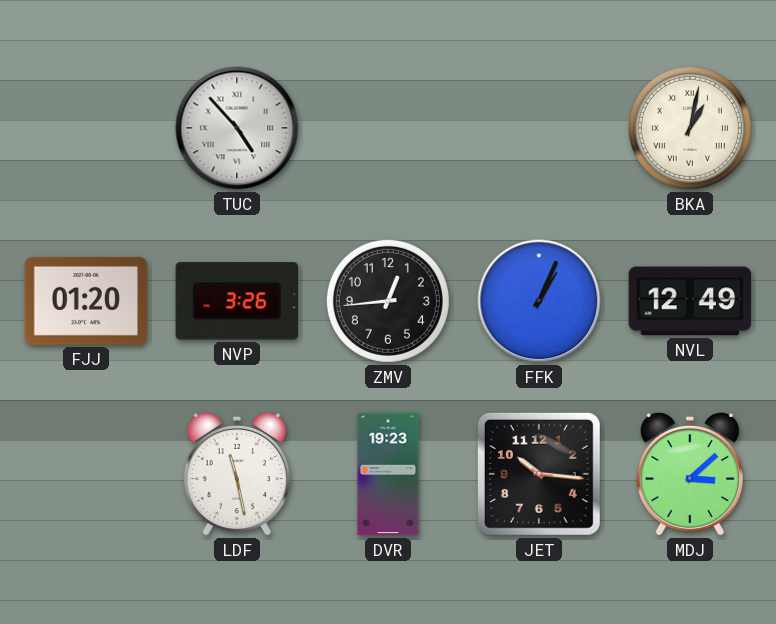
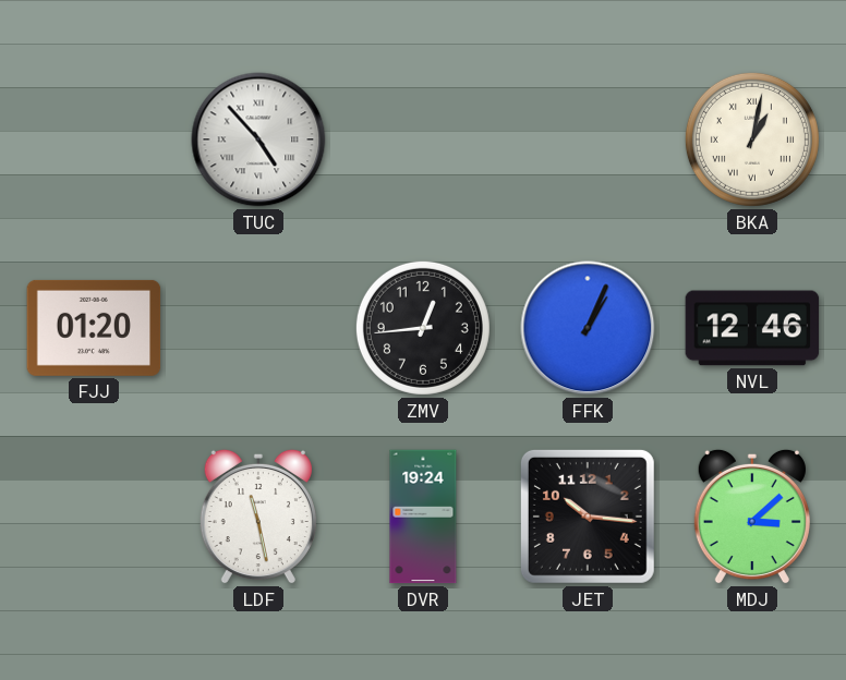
NVP: 3:26 -> none (236, 301)
NVL: 12:49 -> 12:46 (752, 328)
DVR: 19:23 -> 19:24 (423, 517)
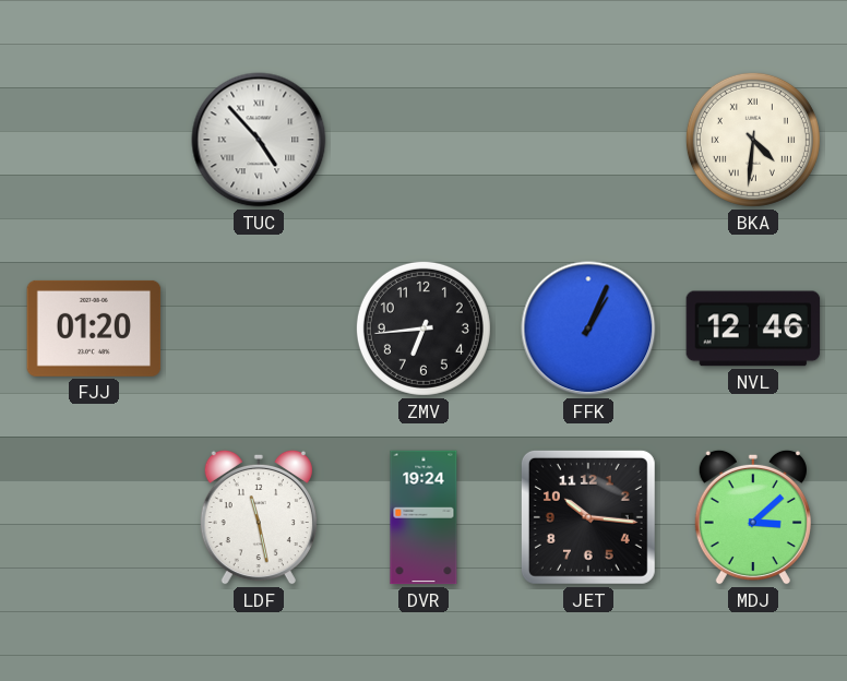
BKA: 1:02 -> 4:31 (753, 140)
ZMV: 12:44 -> 6:44 (423, 328)
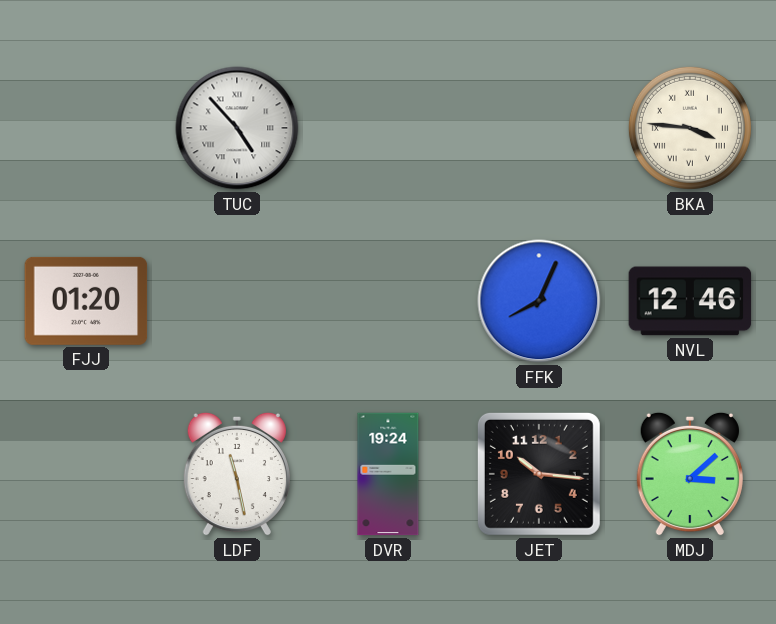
BKA: 4:31 -> 3:46 (690, 128)
ZMV: 6:44 -> none (423, 328)
FFK: 1:04 -> 8:04 (539, 301)
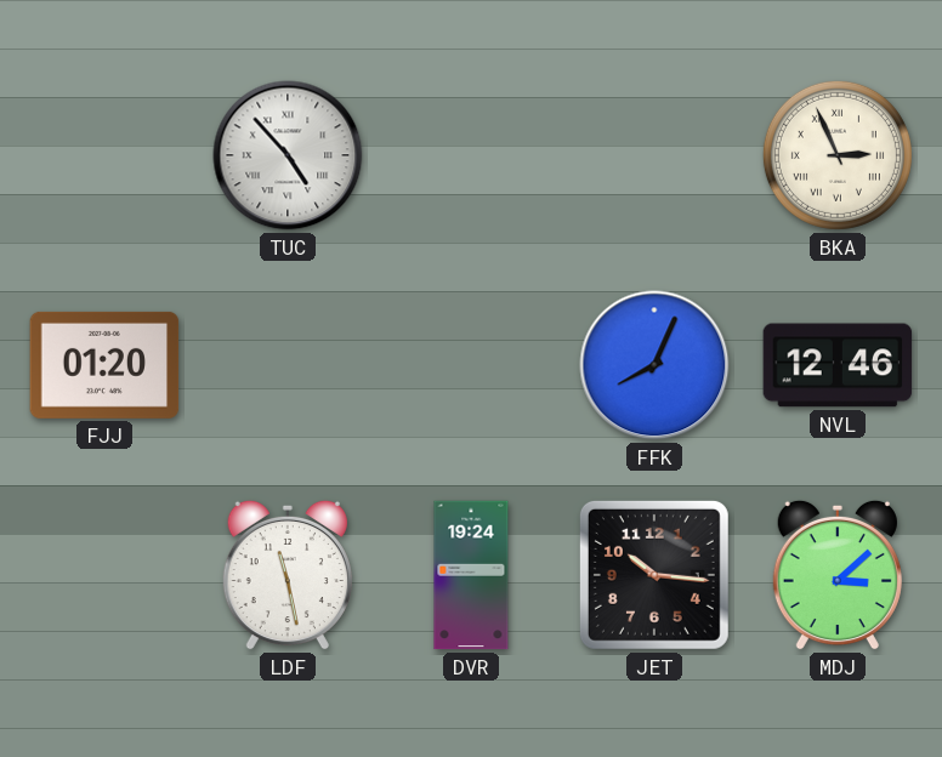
BKA: 3:46 -> 2:56 (838, 155)
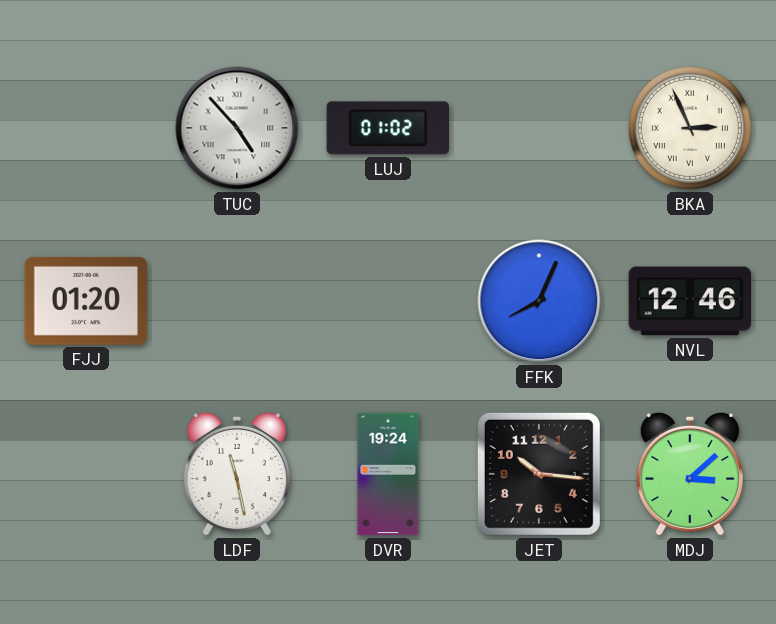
LUJ: none -> 01:02 (387, 128)
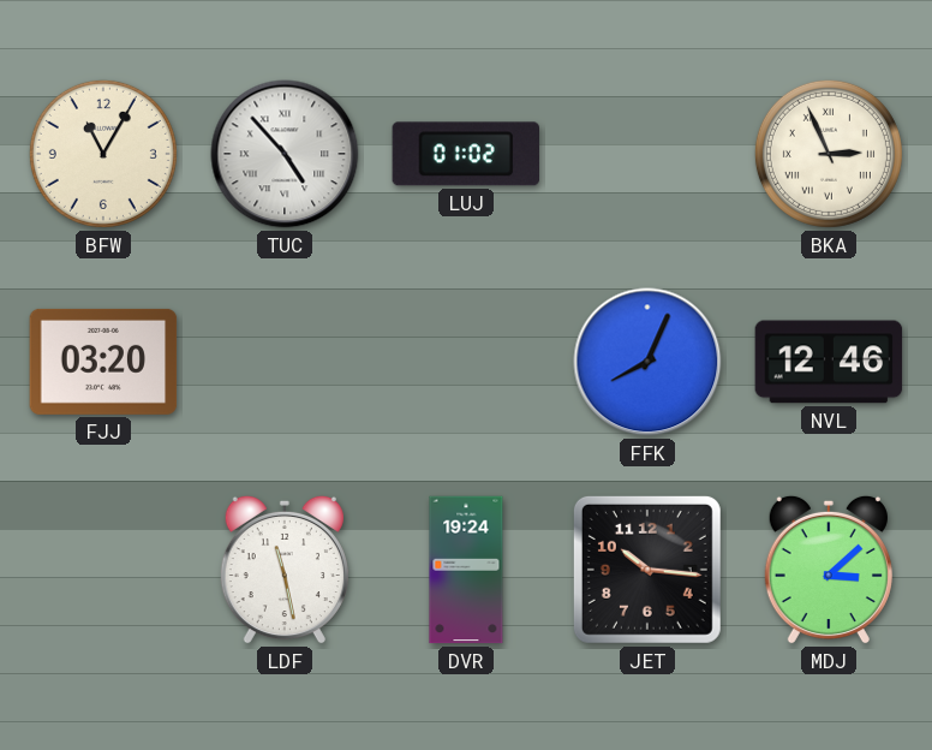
BFW: none -> 11:05 (103, 154)
FJJ: 01:20 -> 03:20 (103, 362)
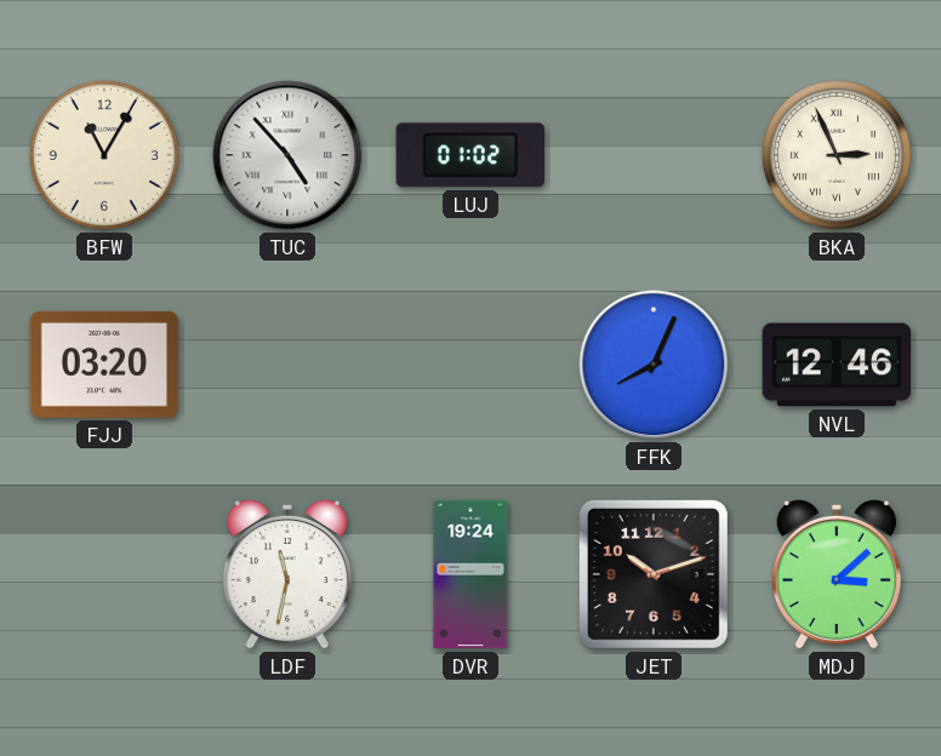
LDF: 11:28 -> 11:32 (287, 574)
JET: 10:16 -> 10:12 (654, 574)
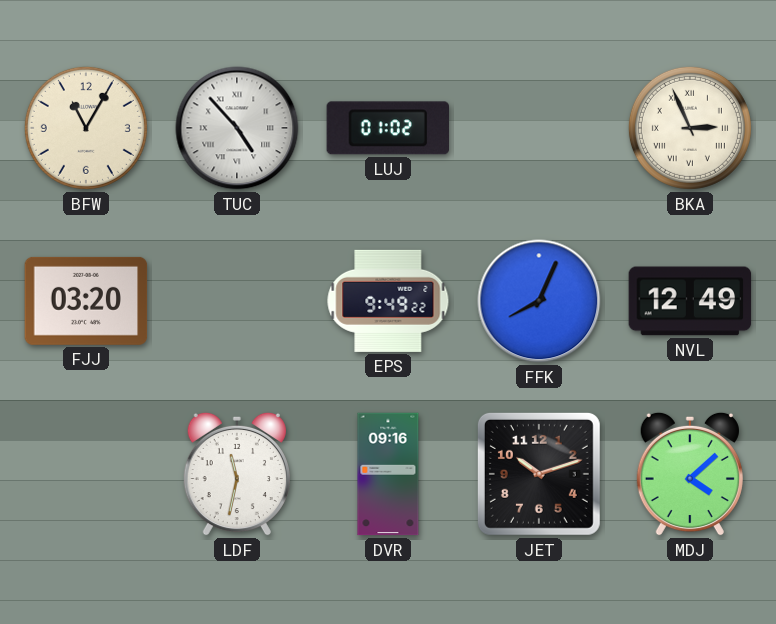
EPS: none -> 9:49 (388, 301)
NVL: 12:46 -> 12:49 (690, 301)
DVR: 19:24 -> 09:16 (388, 474)
MDJ: 3:08 -> 4:08 (690, 474)
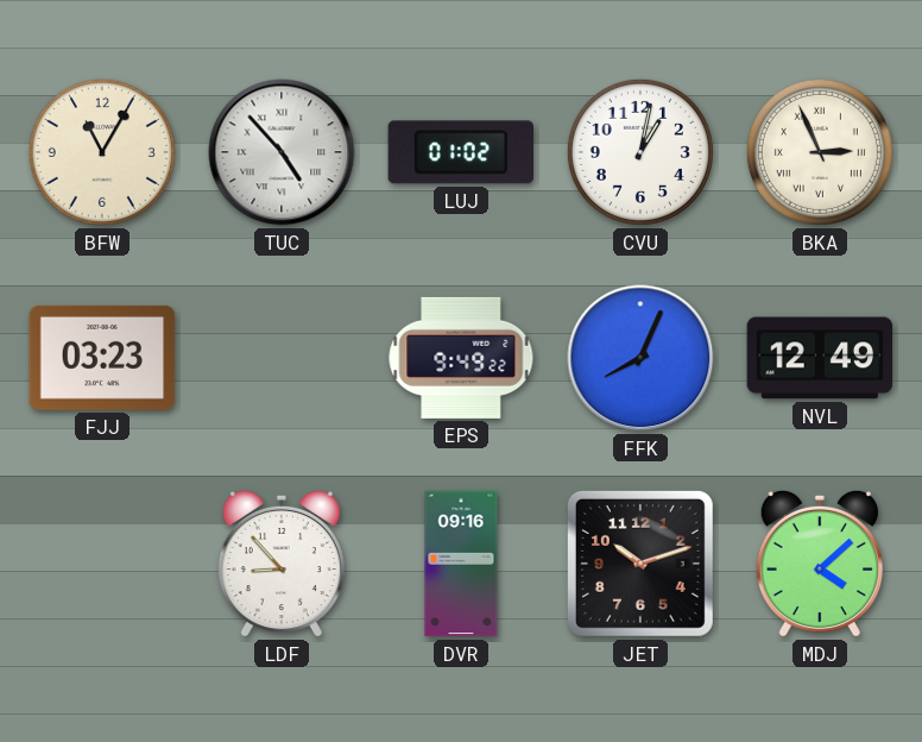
CVU: none -> 1:02 (640, 152)
FJJ: 03:20 -> 03:23 (102, 358)
LDF: 11:32 -> 8:53 (282, 564)
